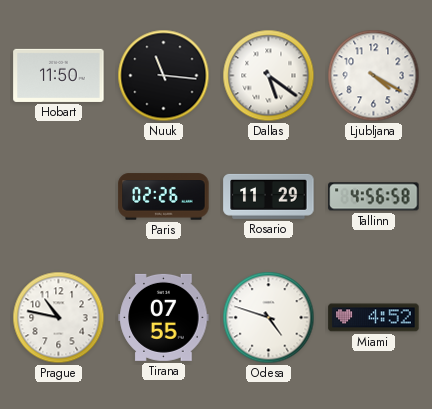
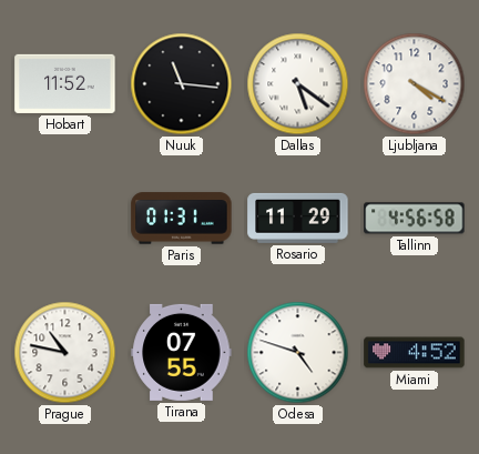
Hobart: 11:50 -> 11:52 (65, 83)
Paris: 02:26 -> 01:31 (182, 219)
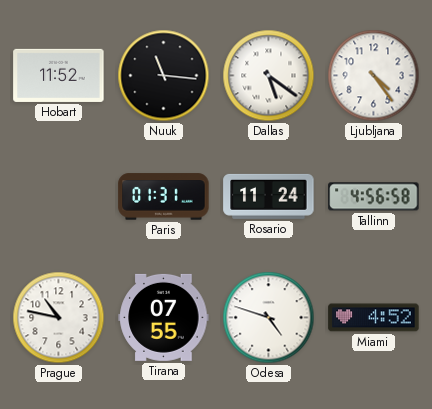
Ljubljana: 4:20 -> 4:24 (374, 76)
Rosario: 11:29 -> 11:24 (269, 196)
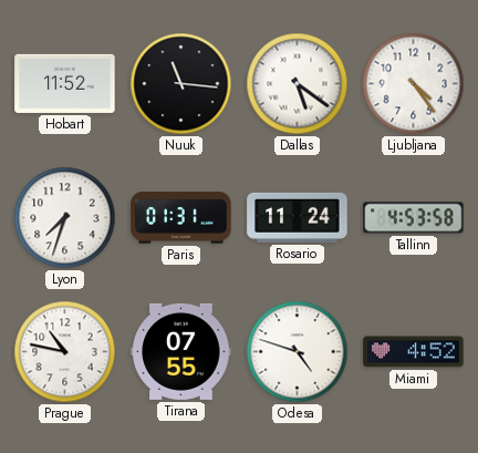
Lyon: none -> 7:33 (65, 218)
Tallinn: 4:56 -> 4:53 (414, 218)
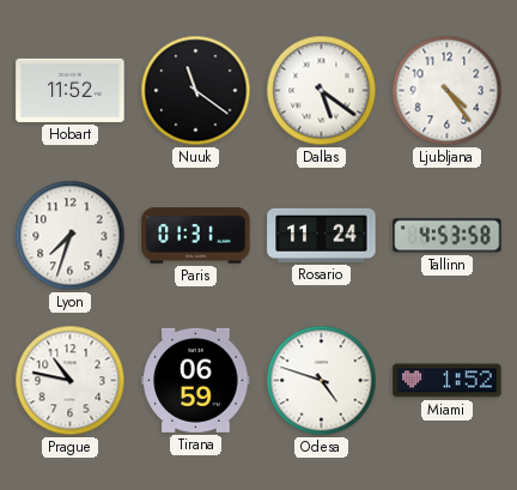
Nuuk: 11:16 -> 11:21 (196, 91)
Tirana: 07:55 -> 06:59 (196, 380)
Miami: 4:52 -> 1:52 (448, 381)
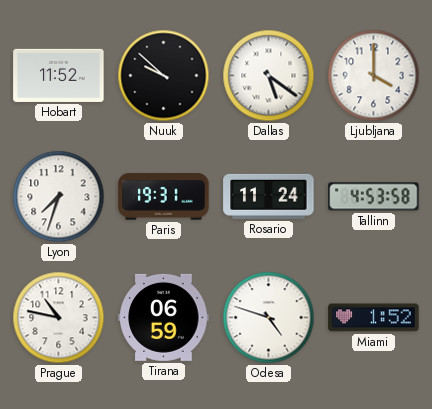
Nuuk: 11:21 -> 9:52 (164, 76)
Ljubljana: 4:24 -> 4:00 (374, 76)
Paris: 01:31 -> 19:31 (164, 197)
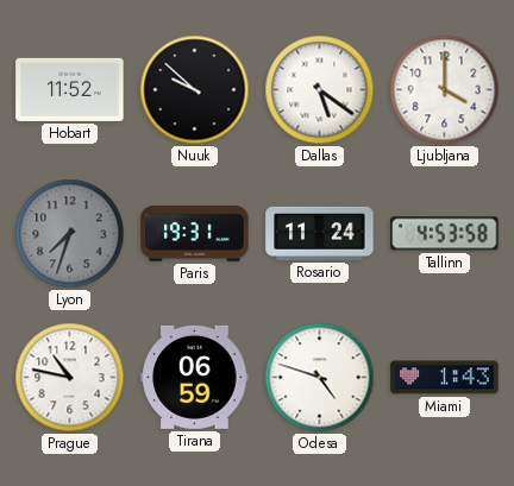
Lyon dial: white -> grey (70, 234)
Miami: 1:52 -> 1:43 (445, 378)
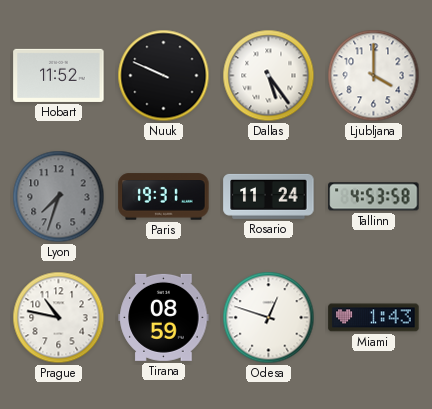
Nuuk: 9:52 -> 9:49 (164, 76)
Dallas: 5:21 -> 5:24 (269, 76)
Tirana: 06:59 -> 08:59 (164, 317)
Odesa: 4:48 -> 12:48 (269, 318)
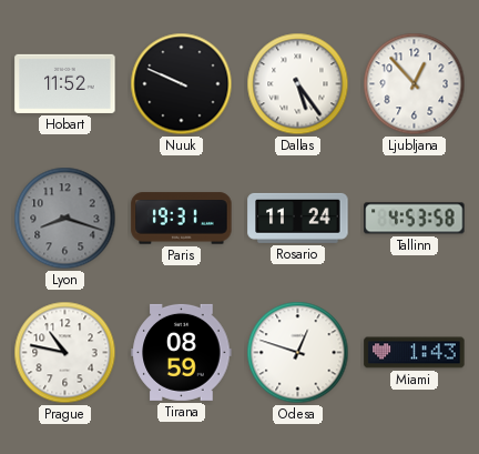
Ljubljana: 4:00 -> 12:53 (415, 84)
Lyon: 7:33 -> 8:18 (65, 219)
